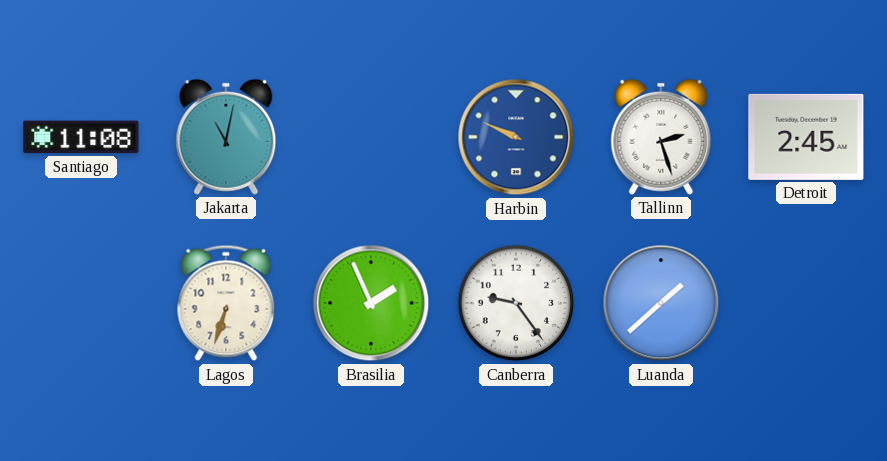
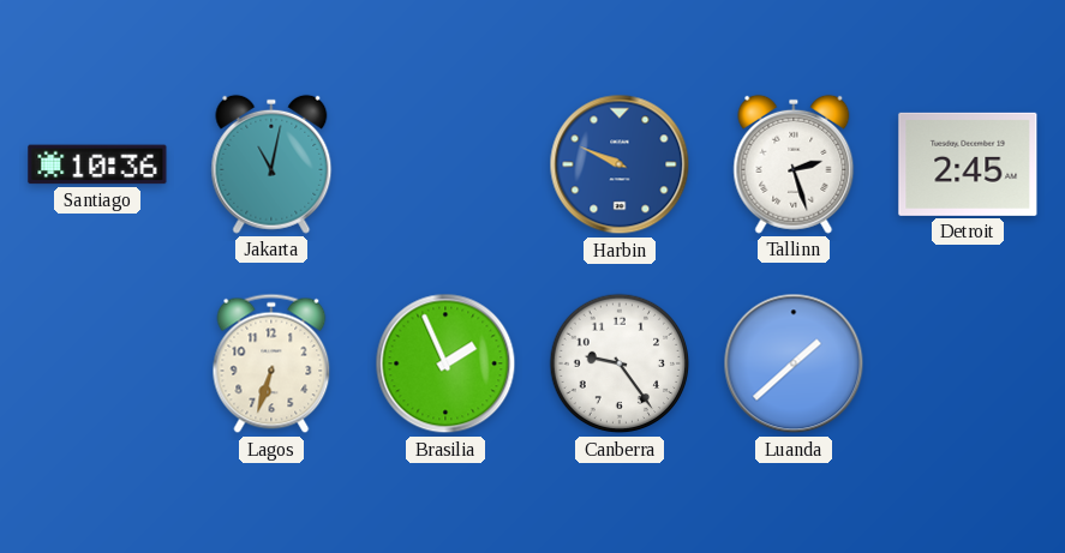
Santiago: 11:08 -> 10:36 (97, 164)
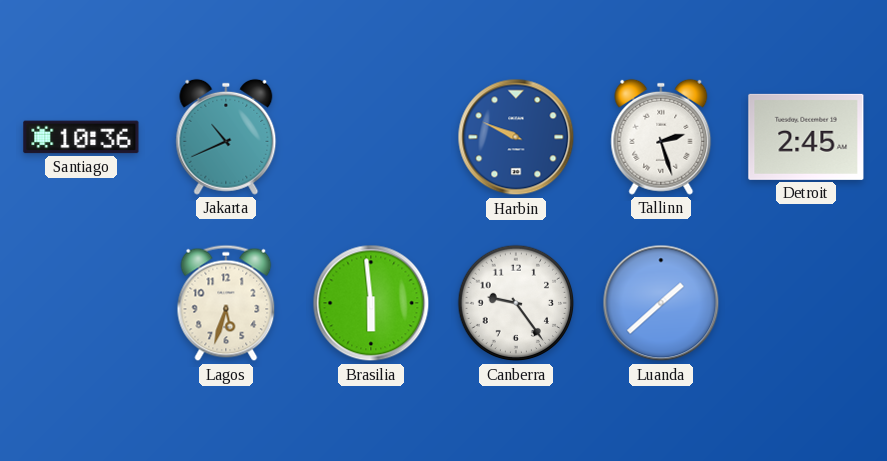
Jakarta: 11:02 -> 10:41 (226, 137)
Lagos: 6:33 -> 5:33 (226, 303)
Brasilia: 1:56 -> 5:59 (371, 303)
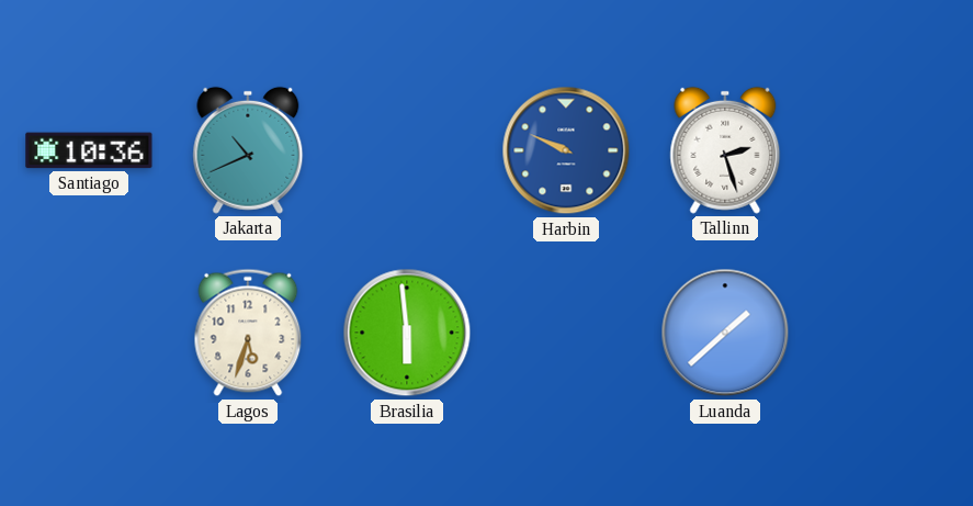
Detroit: 2:45 -> none (806, 137)
Canberra: 9:24 -> none (516, 303)
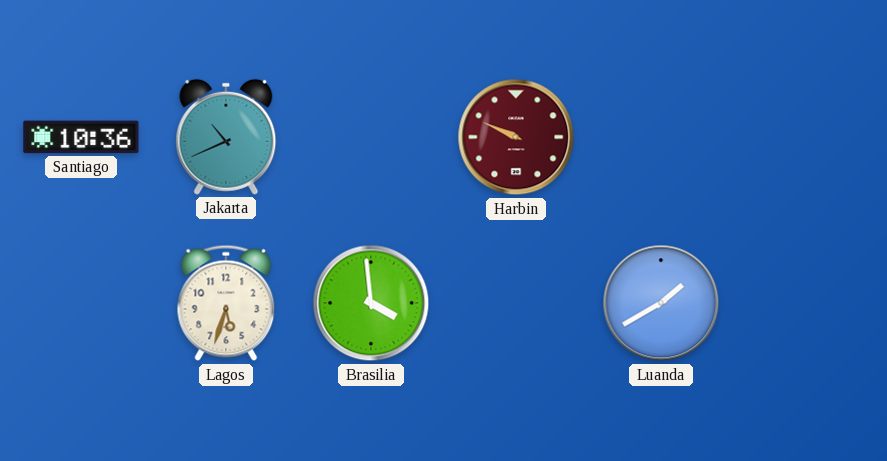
Harbin dial: blue -> burgundy (516, 137)
Tallinn: 2:27 -> none (725, 150)
Brasilia: 5:59 -> 3:59 (371, 303)
Luanda: 1:38 -> 1:40 (661, 303)
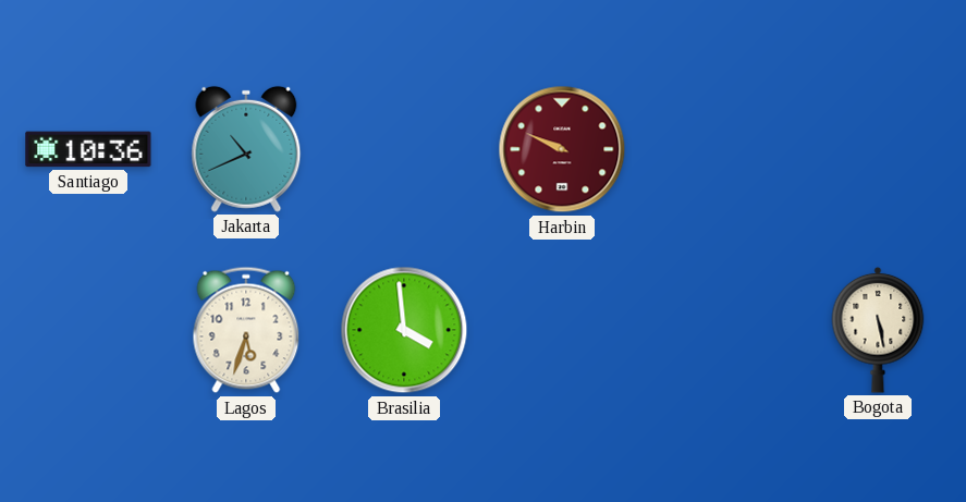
Luanda: 1:40 -> none (661, 303)
Bogota: none -> 5:28 (878, 330)
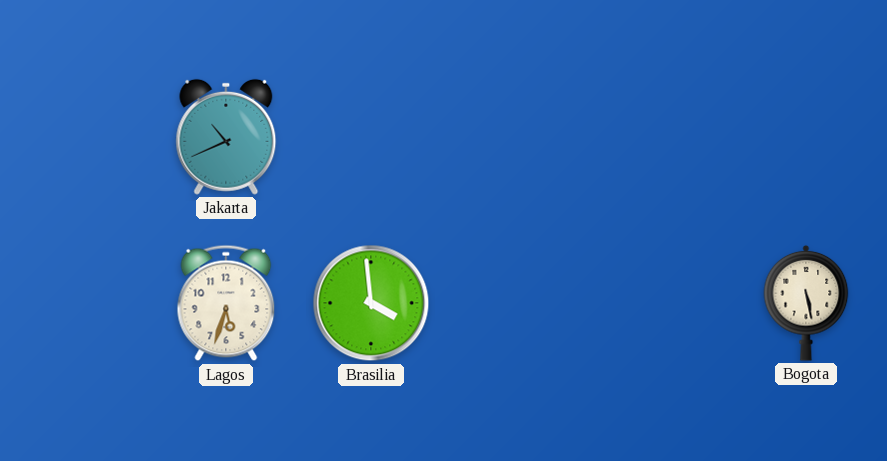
Santiago: 10:36 -> none (88, 149)
Harbin: 9:49 -> none (562, 149)
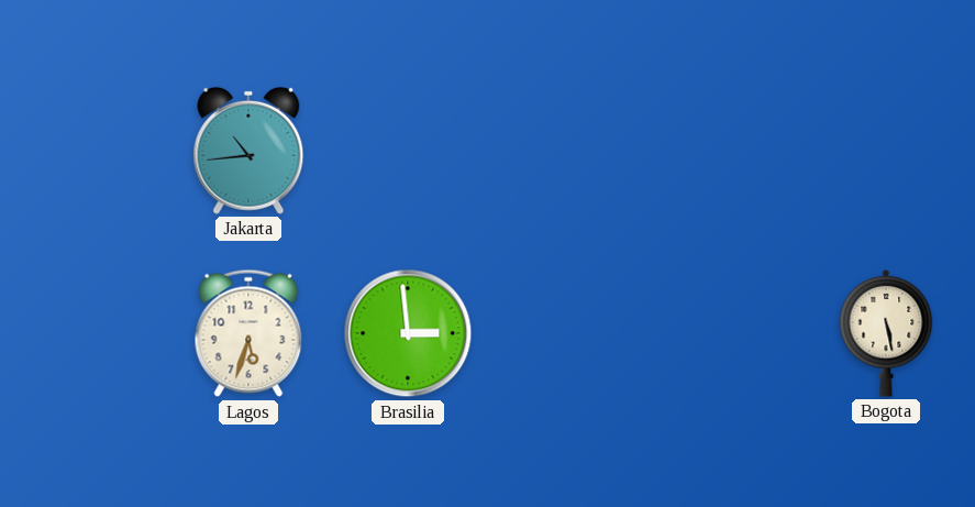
Jakarta: 10:41 -> 10:44 (248, 151)
Brasilia: 3:59 -> 2:59 (408, 333)
